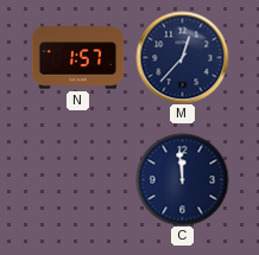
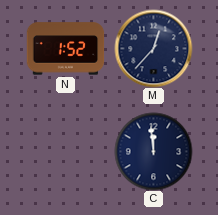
N: 1:57 -> 1:52 (65, 49)
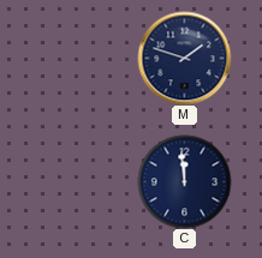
N: 1:52 -> none (65, 49)
M: 12:37 -> 1:48 (184, 58)
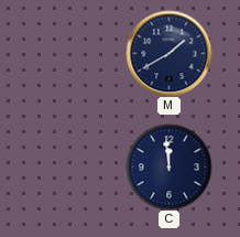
M: 1:48 -> 1:40 (168, 53)
